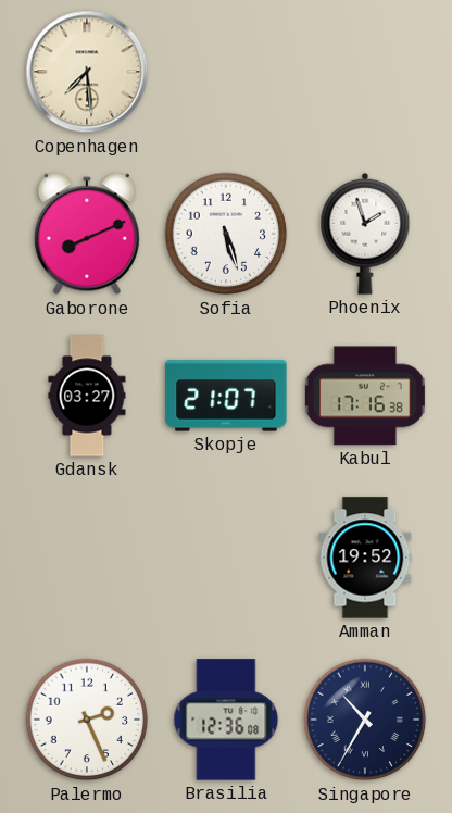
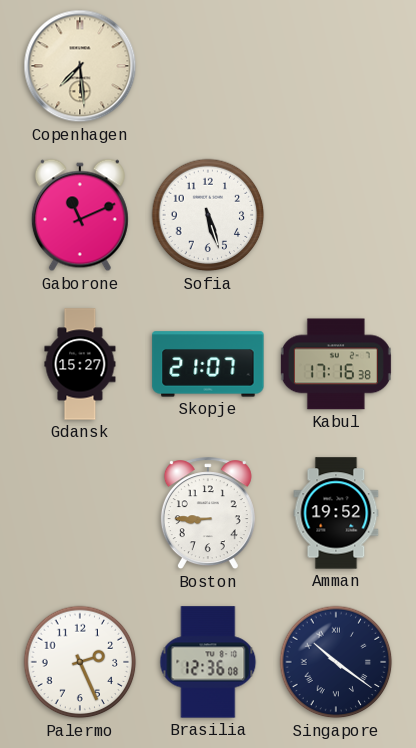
Gaborone: 8:11 -> 11:11 (80, 215)
Phoenix: 1:57 -> none (365, 234)
Gdansk: 03:27 -> 15:27 (80, 364)
Boston: none -> 8:45 (208, 514)
Singapore: 10:35 -> 10:21 (336, 662)
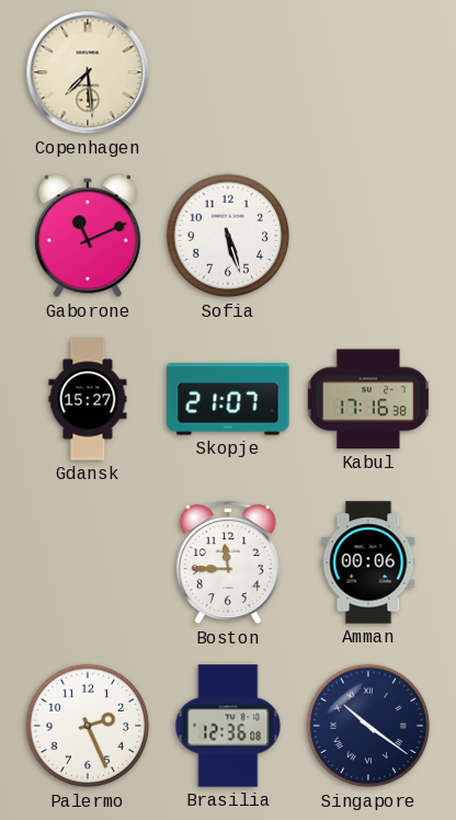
Boston: 8:45 -> 11:45 (228, 563)
Amman: 19:52 -> 00:06 (368, 562)
